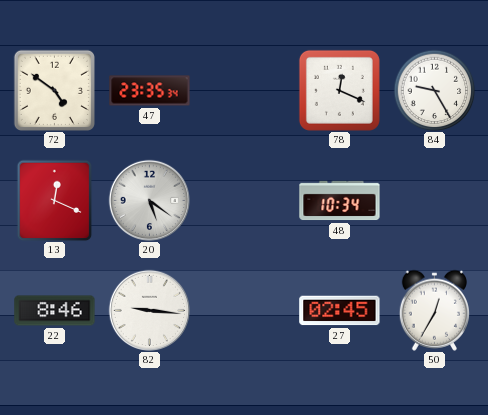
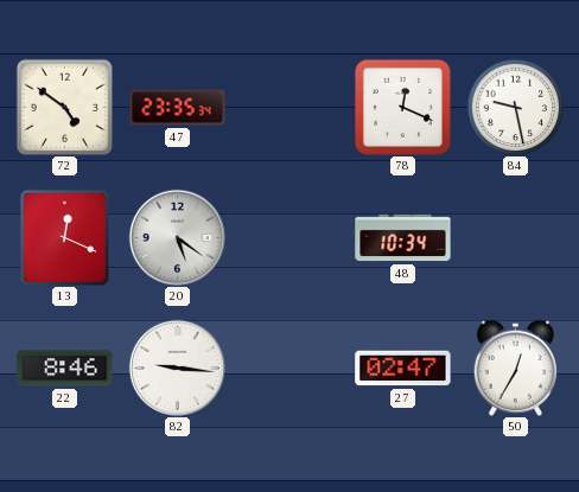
84: 9:25 -> 9:28 (515, 107)
27: 02:45 -> 02:47 (403, 369)
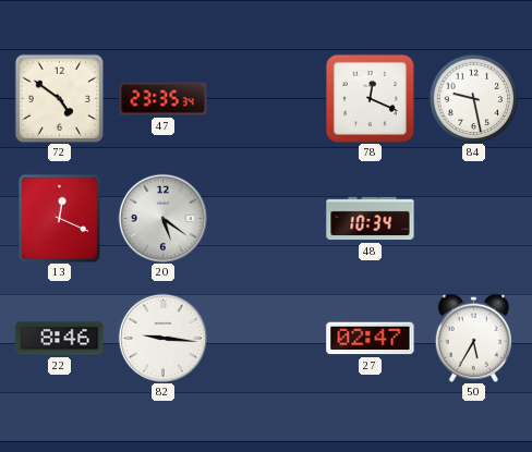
50: 12:35 -> 5:35 (473, 338)
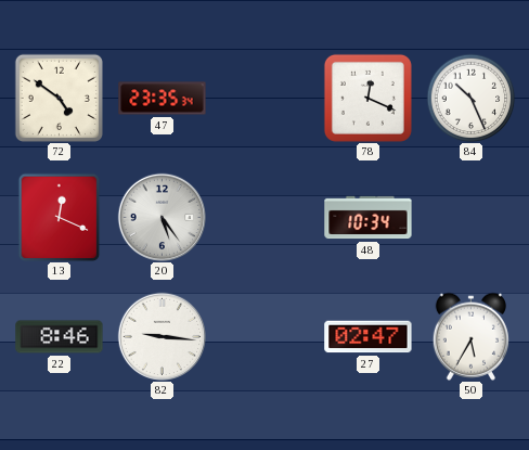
84: 9:28 -> 10:26 (470, 98)
20: 5:21 -> 5:24 (162, 217)
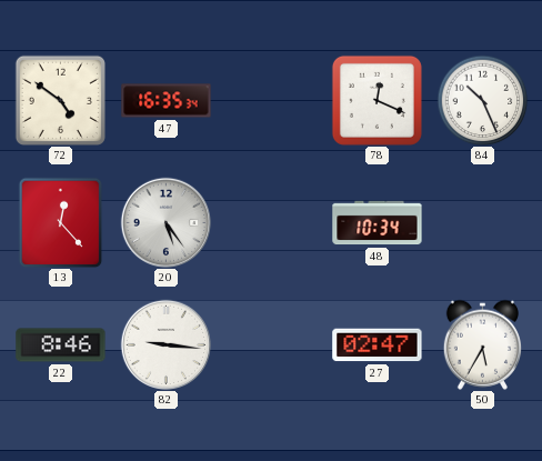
47: 23:35 -> 16:35 (167, 101)
13: 12:19 -> 12:23 (61, 222)
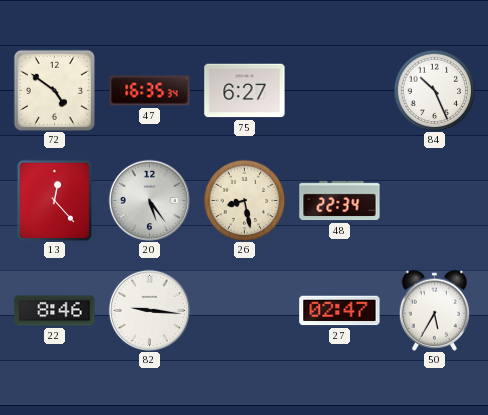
75: none -> 6:27 (245, 91)
78: 12:19 -> none (377, 100)
26: none -> 8:28 (244, 200)
48: 10:34 -> 22:34 (340, 201)
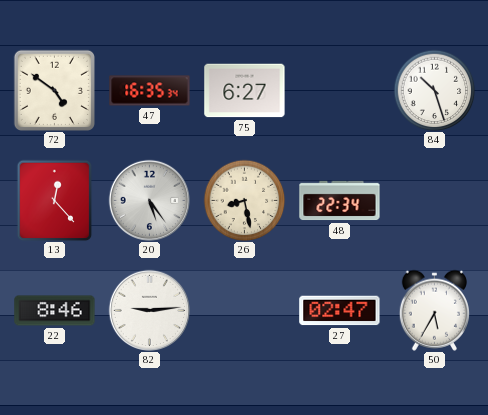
84: 10:26 -> 10:27 (434, 90)
82: 9:16 -> 9:14 (149, 310)
